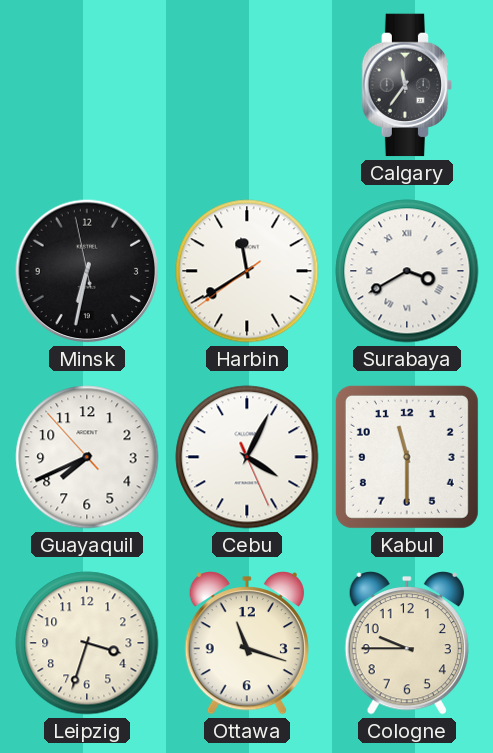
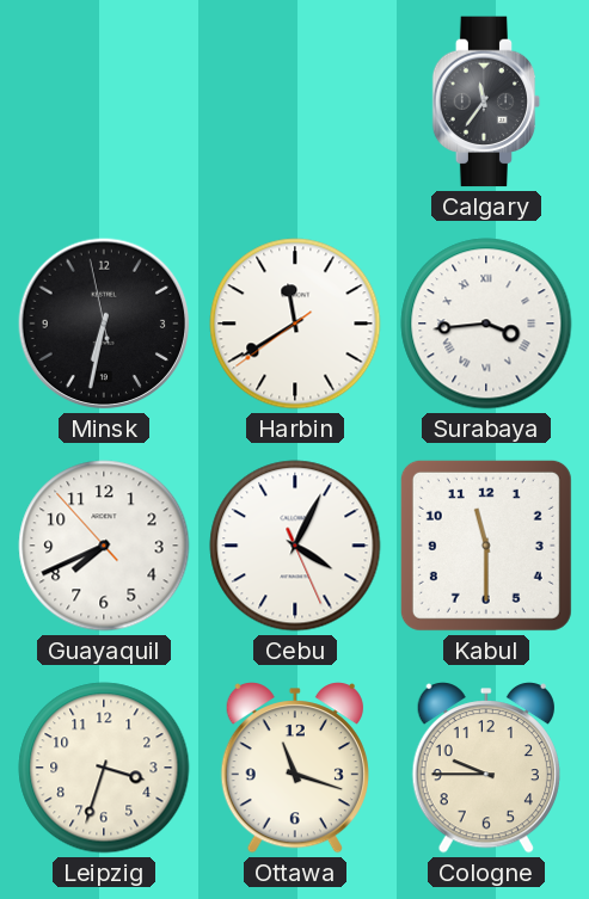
Surabaya: 3:40 -> 3:44 (486, 324)
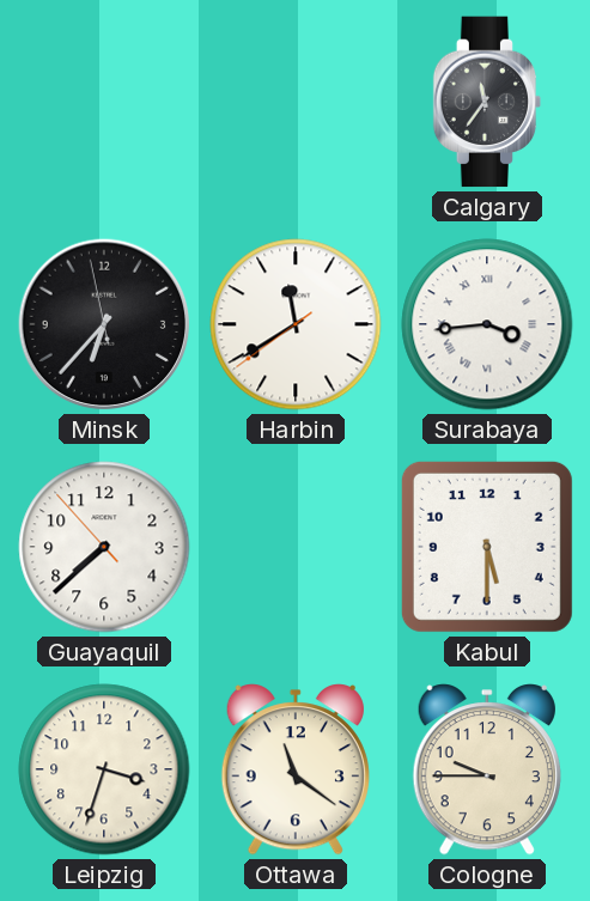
Minsk: 6:31 -> 6:36 (104, 324)
Guayaquil: 7:40 -> 7:37 (104, 547)
Cebu: 4:04 -> none (295, 546)
Kabul: 11:30 -> 5:30 (487, 547)
Ottawa: 11:18 -> 11:21 (296, 769)
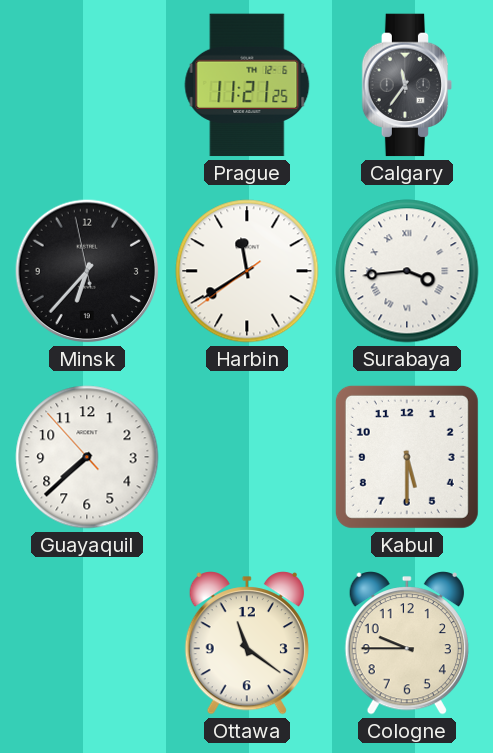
Prague: none -> 11:21 (247, 85)
Leipzig: 3:33 -> none (104, 769)
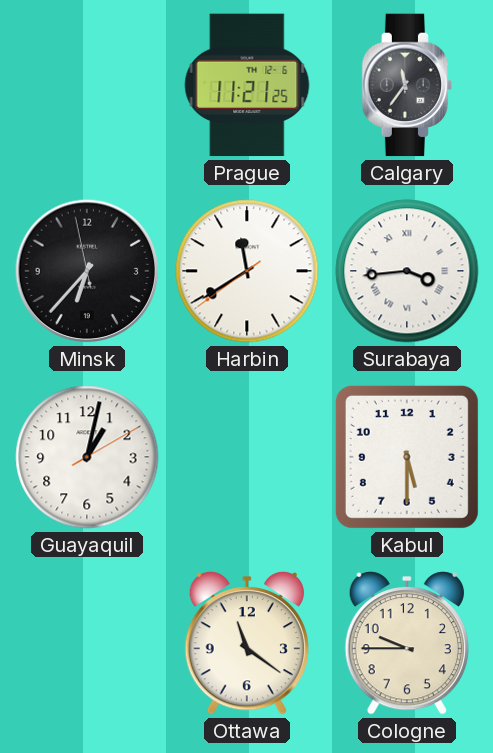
Guayaquil: 7:37 -> 1:02 (87, 457)
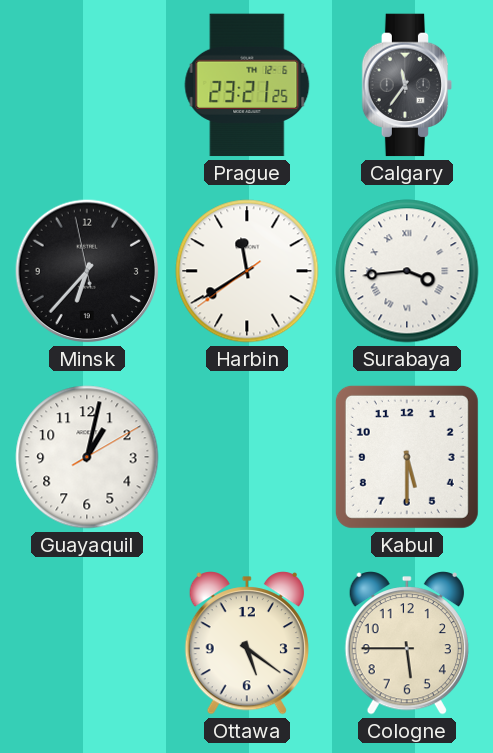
Prague: 11:21 -> 23:21 (247, 85)
Ottawa: 11:21 -> 5:21 (247, 643)
Cologne: 9:45 -> 5:45 (407, 643)
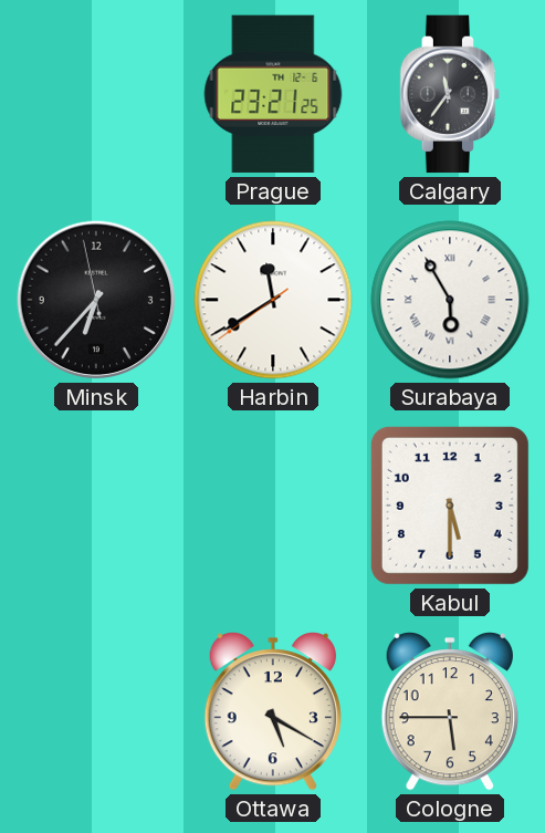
Surabaya: 3:44 -> 5:55 (450, 300)
Guayaquil: 1:02 -> none (87, 457)
Ottawa: 5:21 -> 5:20 (273, 711)
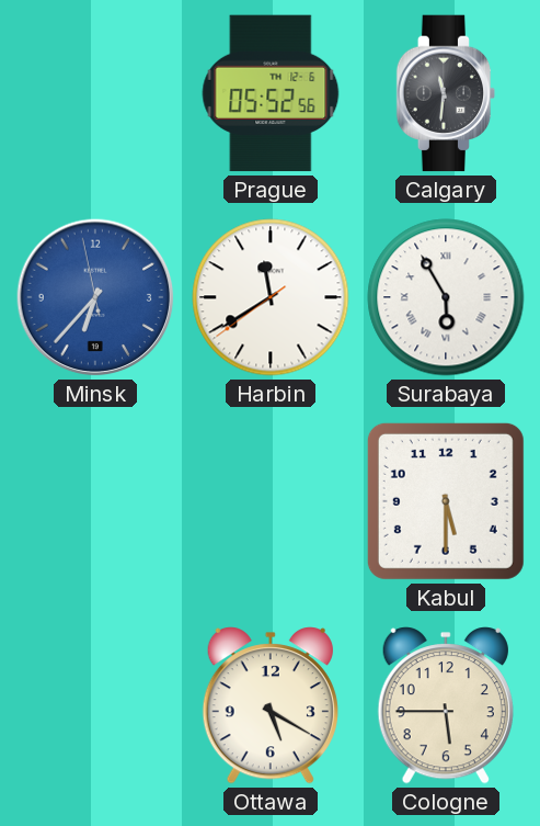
Prague: 23:21 -> 05:52 (271, 93)
Calgary: 11:36 -> 11:31 (446, 93)
Minsk dial: black -> blue (95, 297)
